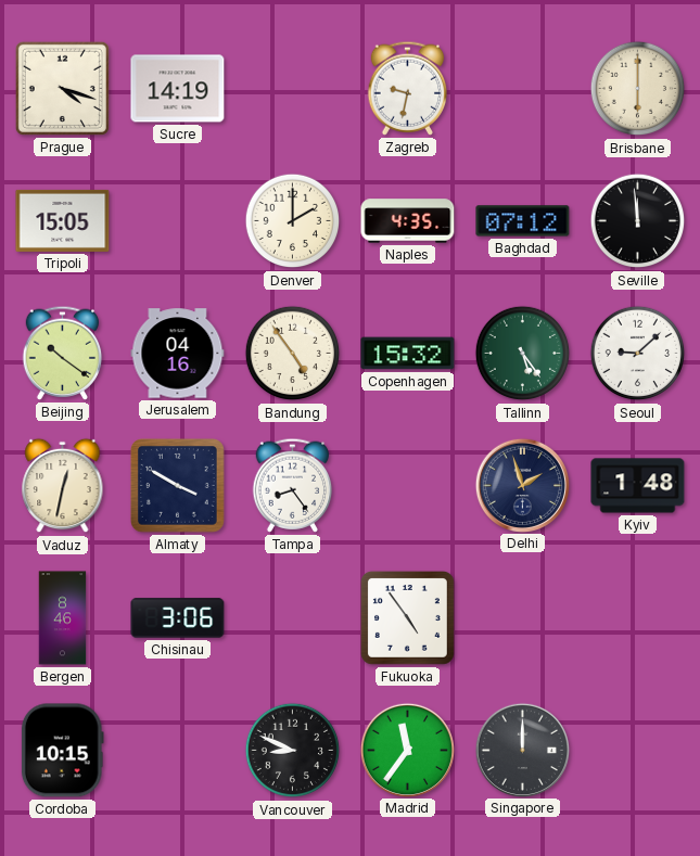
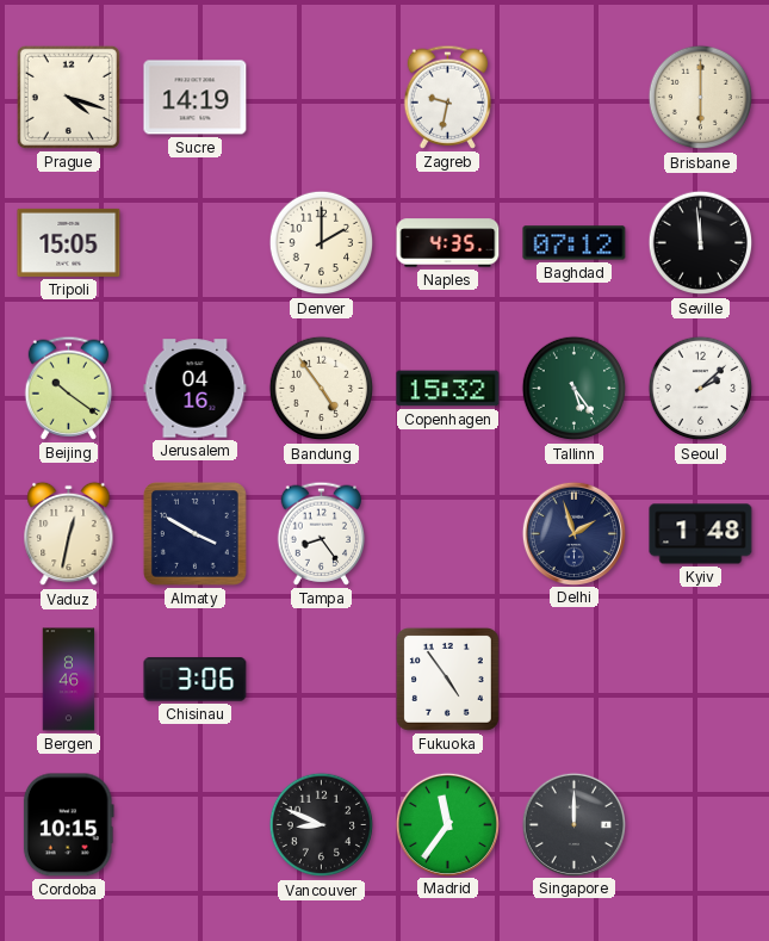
Seoul: 9:08 -> 2:08 (701, 389)
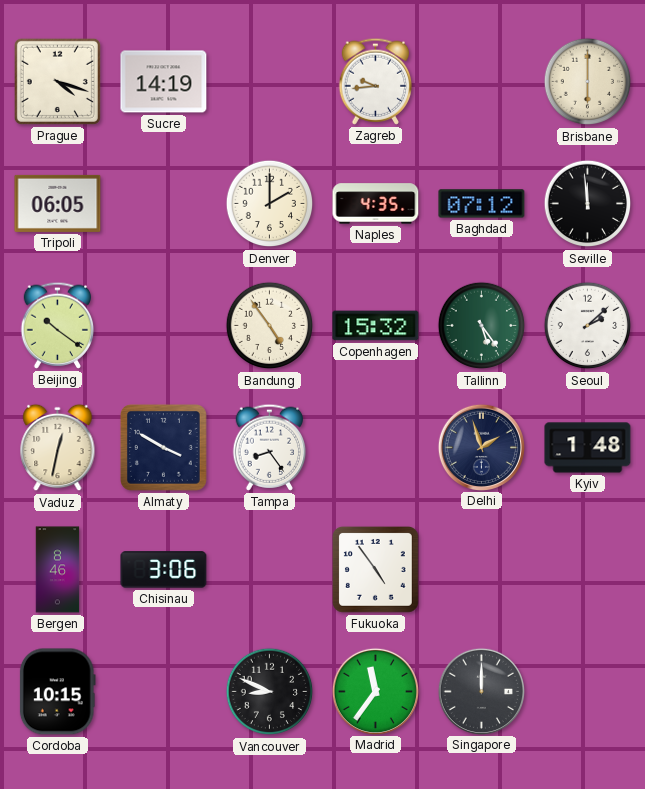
Zagreb: 9:32 -> 9:44 (376, 81)
Tripoli: 15:05 -> 06:05 (58, 203)
Jerusalem: 04:16 -> none (196, 389)
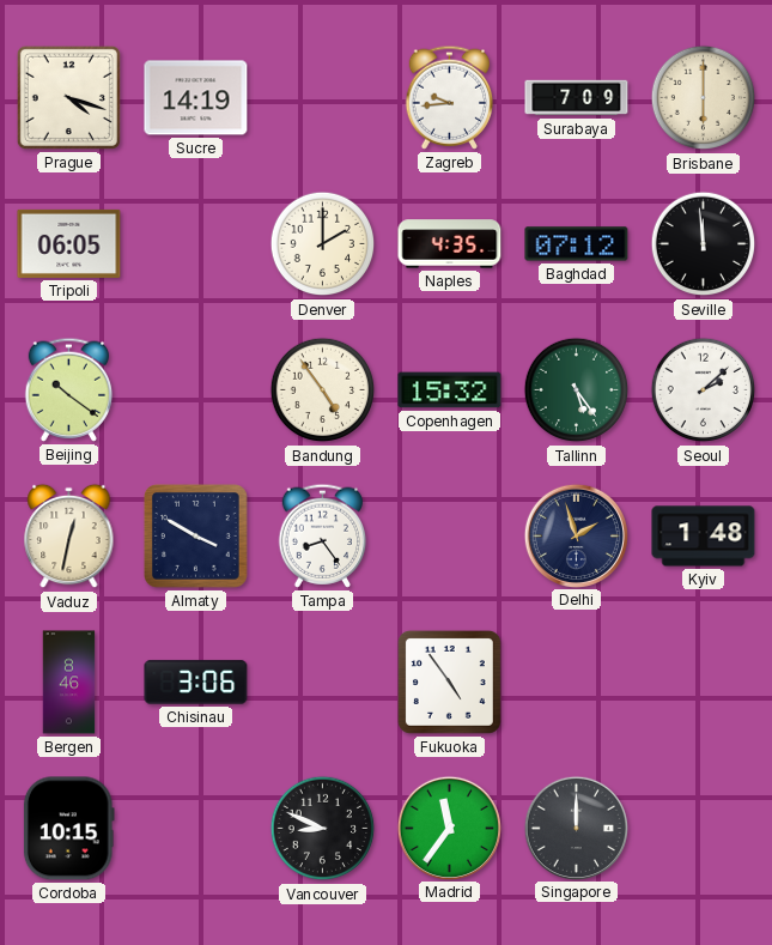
Surabaya: none -> 7:09 (577, 98)
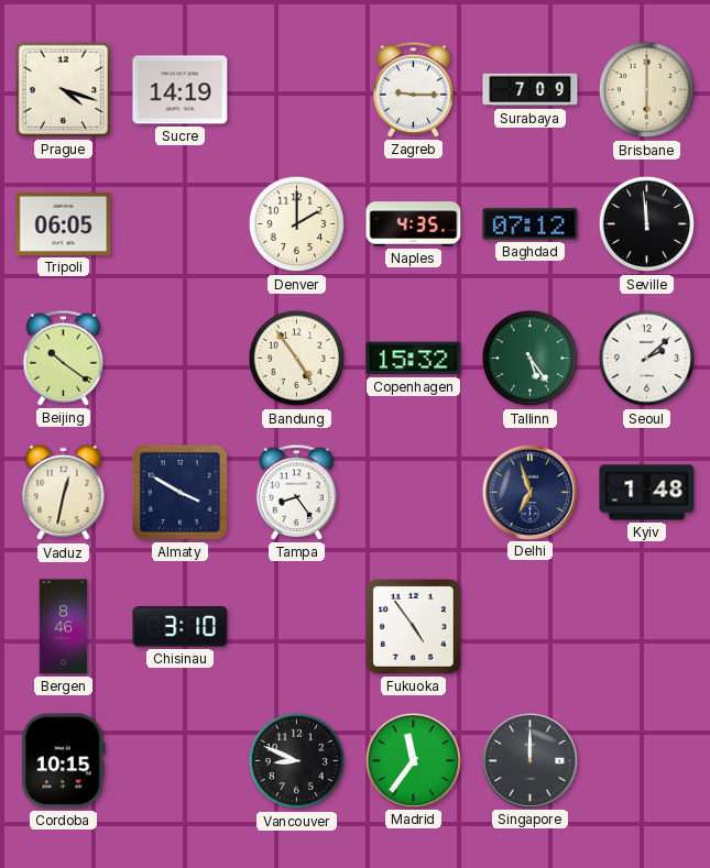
Zagreb: 9:44 -> 9:15 (414, 89)
Delhi: 1:57 -> 6:57 (529, 492)
Chisinau: 3:06 -> 3:10 (181, 627)
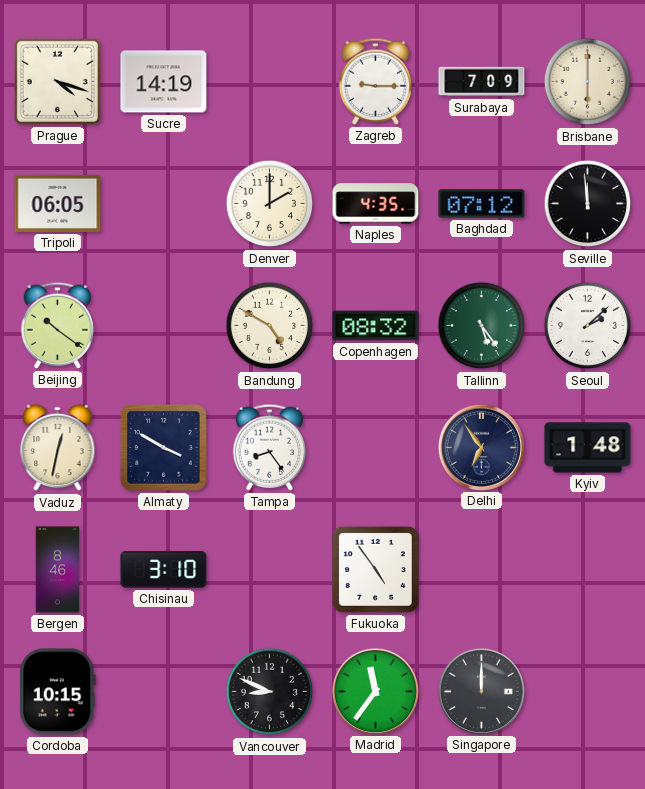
Bandung: 4:54 -> 4:50 (270, 326)
Copenhagen: 15:32 -> 08:32 (376, 326)
Delhi: 6:57 -> 6:54 (481, 447)
